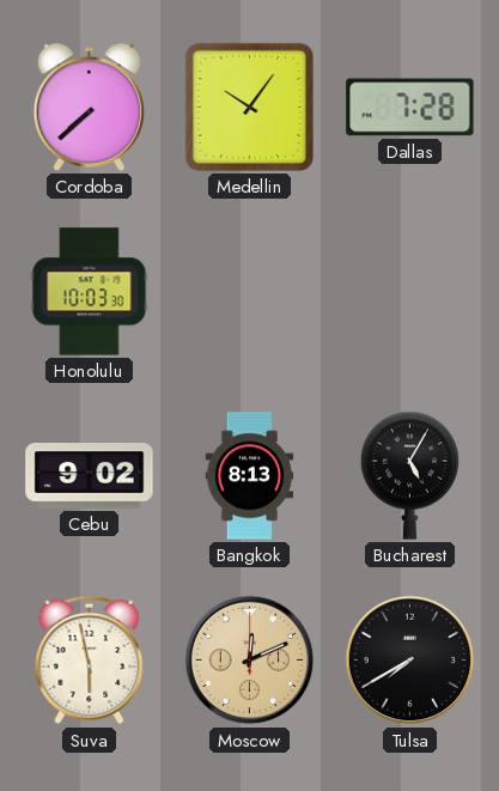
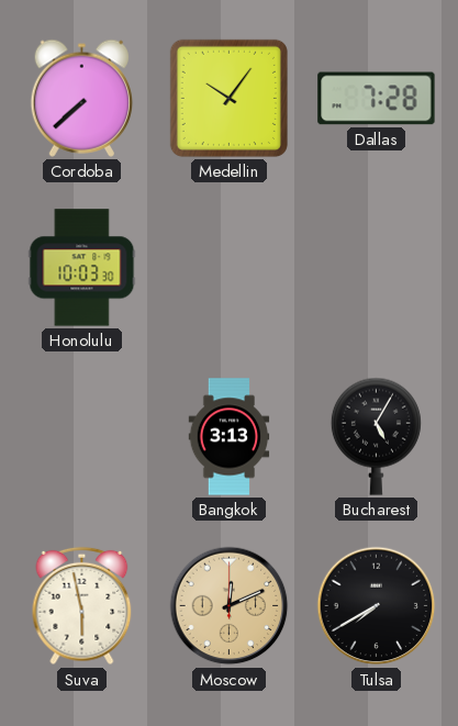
Cebu: 9:02 -> none (90, 476)
Bangkok: 8:13 -> 3:13 (230, 437)
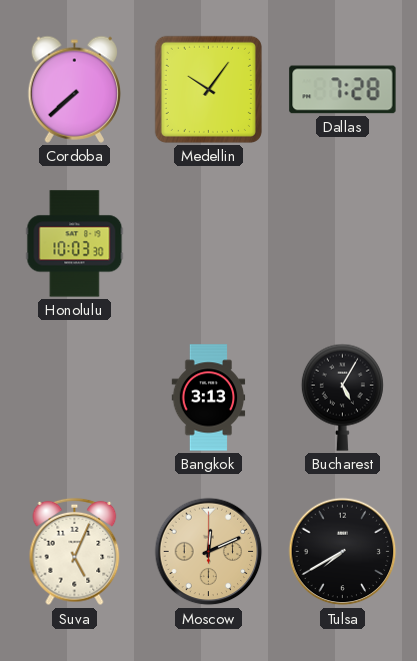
Suva: 5:58 -> 5:04 (75, 552)
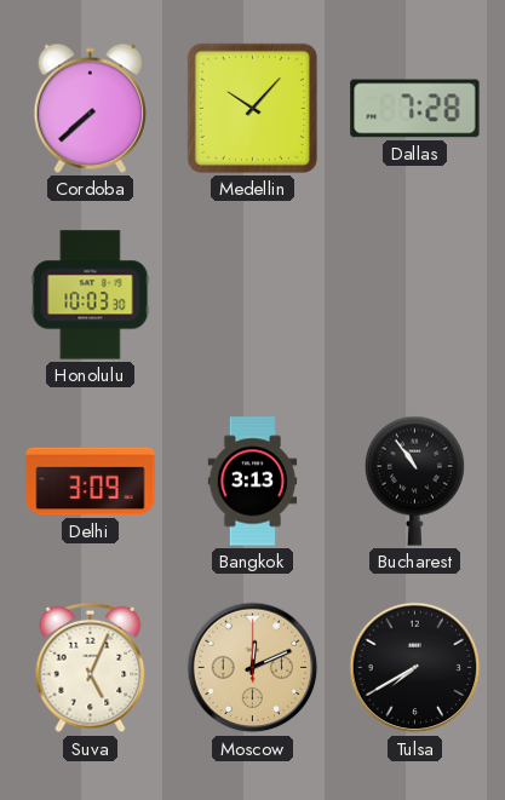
Medellin: 10:06 -> 10:07 (252, 108)
Delhi: none -> 3:09 (91, 482)
Bucharest: 5:05 -> 10:54 (414, 480)
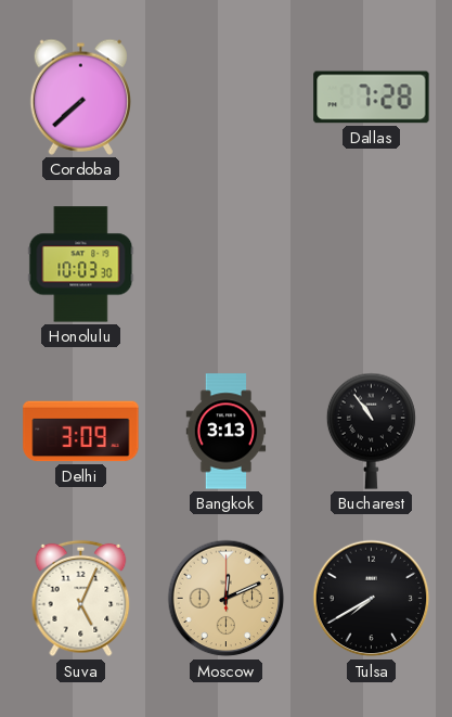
Medellin: 10:07 -> none (252, 108)
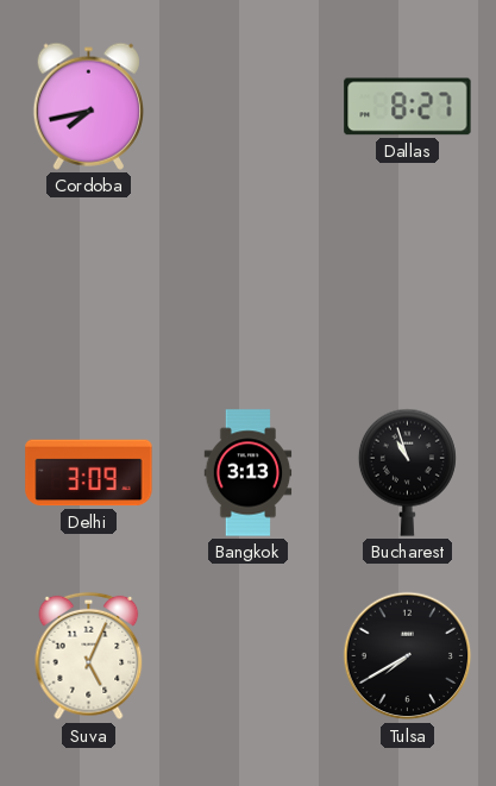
Cordoba: 7:38 -> 7:43 (88, 106)
Dallas: 7:28 -> 8:27 (408, 107)
Honolulu: 10:03 -> none (81, 265)
Bucharest: 10:54 -> 10:57 (407, 472)
Moscow: 12:11 -> none (227, 599)
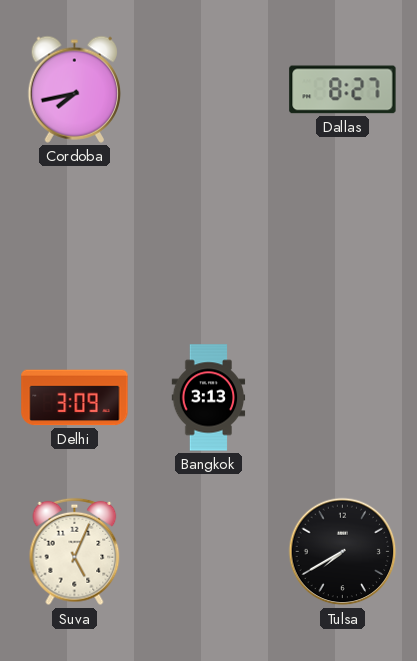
Bucharest: 10:57 -> none (407, 472)
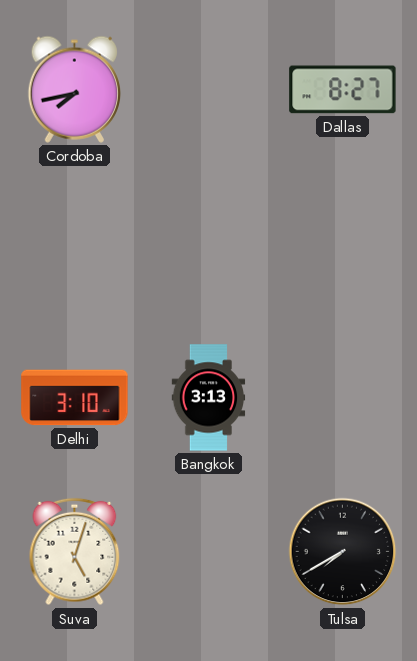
Delhi: 3:09 -> 3:10 (75, 398)
Suva: 5:04 -> 5:03 (75, 552)
